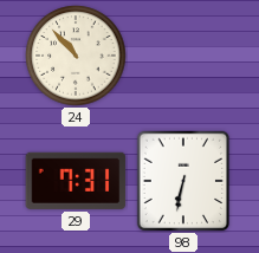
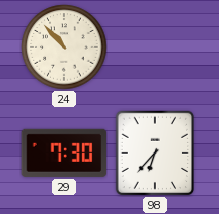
29: 7:31 -> 7:30 (64, 153)
98: 6:32 -> 6:37 (154, 153)
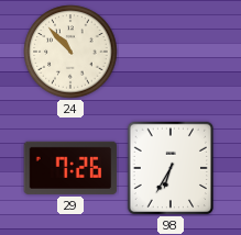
29: 7:30 -> 7:26 (70, 168)
98: 6:37 -> 6:35 (169, 168)
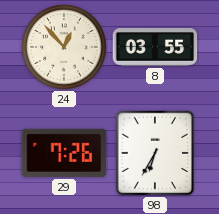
24: 10:53 -> 12:53 (64, 47)
8: none -> 03:55 (155, 47)
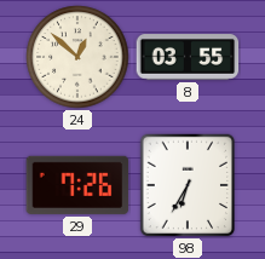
24: 12:53 -> 12:52 (77, 57)
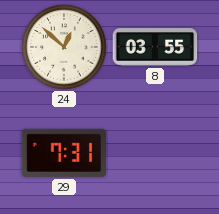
29: 7:26 -> 7:31 (64, 153)
98: 6:35 -> none (186, 185)
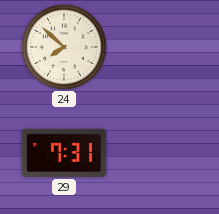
24: 12:52 -> 7:52 (64, 47)
8: 03:55 -> none (155, 47)
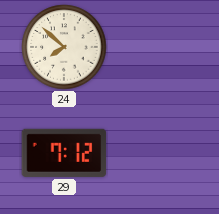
29: 7:31 -> 7:12 (64, 153)
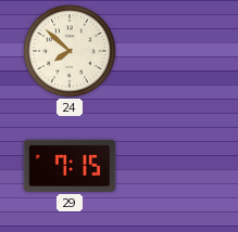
29: 7:12 -> 7:15 (70, 166)
